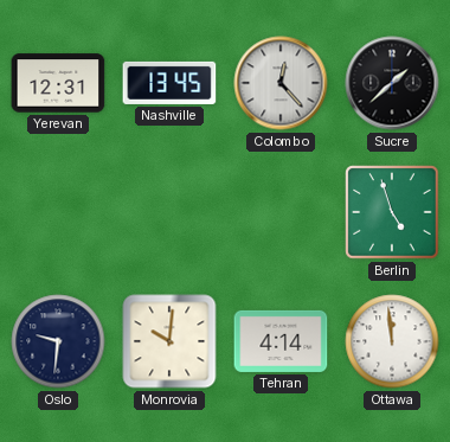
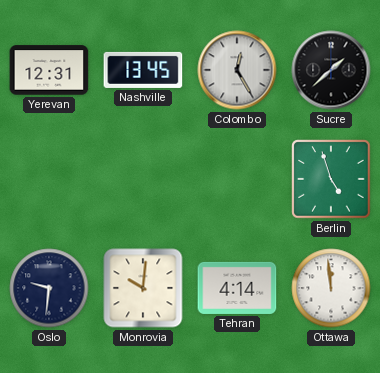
Colombo: 12:23 -> 12:25 (237, 70)
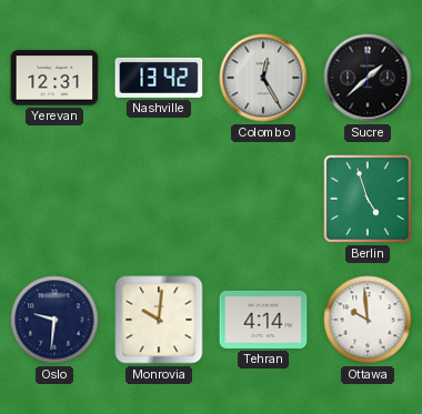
Nashville: 13:45 -> 13:42 (159, 78)
Ottawa: 11:59 -> 9:59 (368, 320)
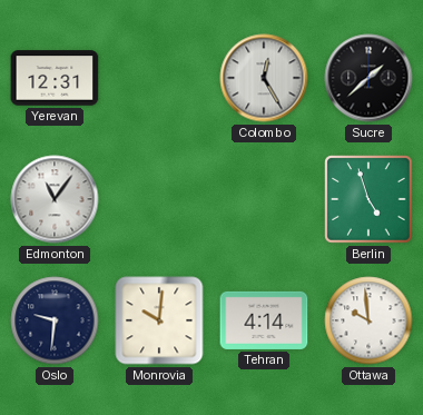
Nashville: 13:42 -> none (159, 78)
Edmonton: none -> 11:06 (55, 199)
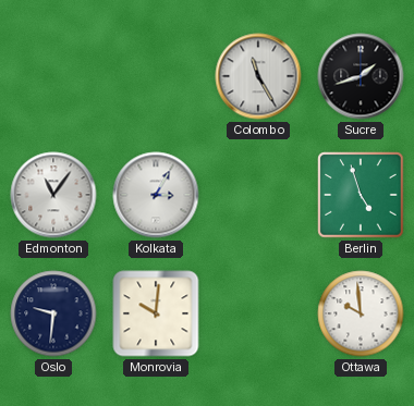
Yerevan: 12:31 -> none (55, 78)
Colombo: 12:25 -> 11:25 (258, 76)
Sucre: 1:38 -> 1:42 (361, 76)
Kolkata: none -> 3:05 (156, 195)
Tehran: 4:14 -> none (264, 320)
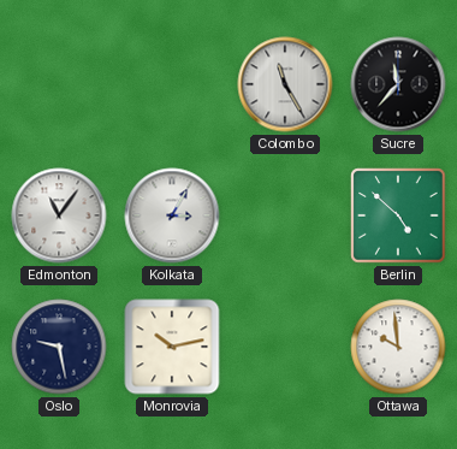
Sucre: 1:42 -> 11:37 (398, 84)
Berlin: 4:57 -> 4:52 (398, 215)
Oslo: 9:31 -> 9:28 (59, 347)
Monrovia: 10:01 -> 10:13 (172, 347)
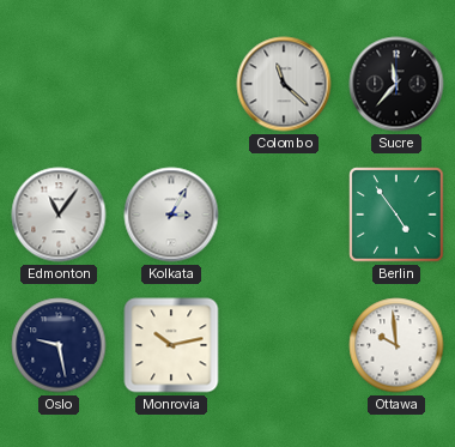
Colombo: 11:25 -> 11:22 (284, 84)
Berlin: 4:52 -> 4:54 (396, 215)
